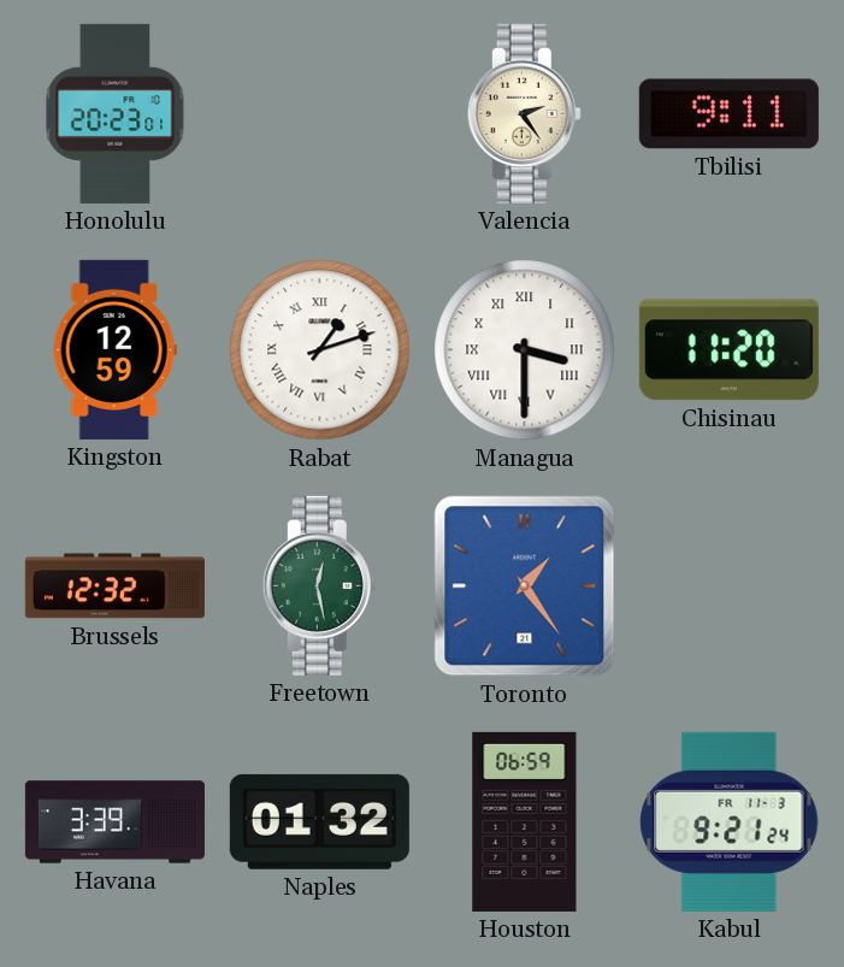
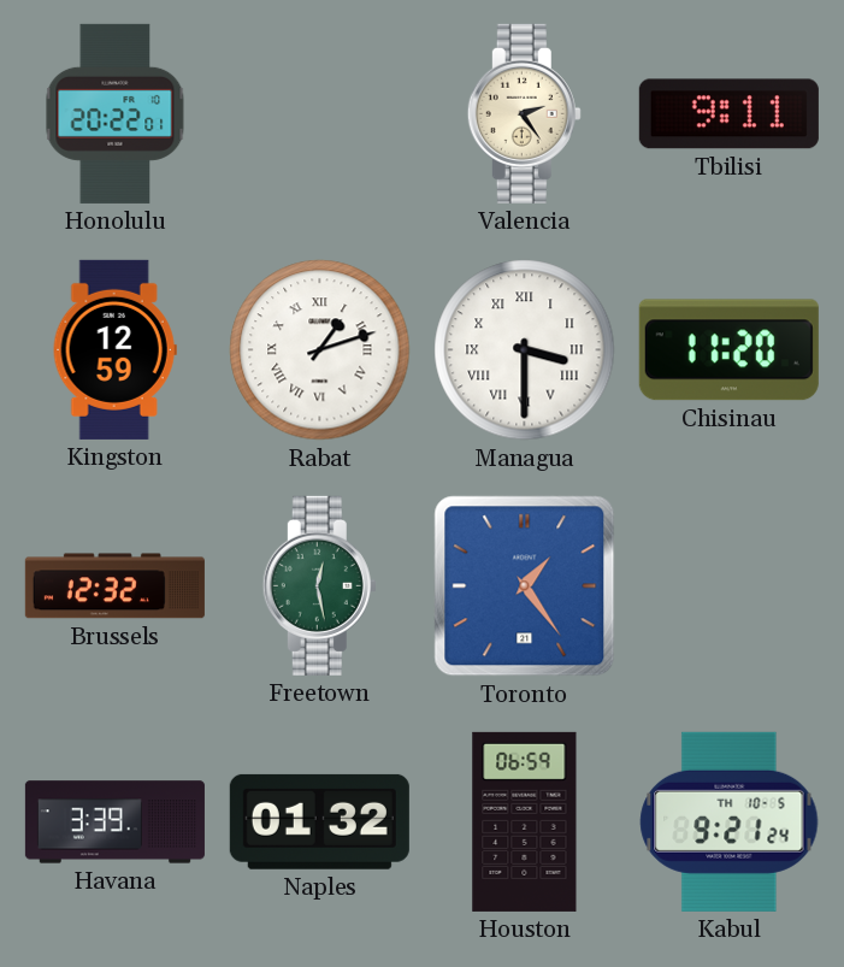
Honolulu: 20:23 -> 20:22 (116, 113)
Kabul date: FR 11-3 -> TH 10-5 (730, 821)
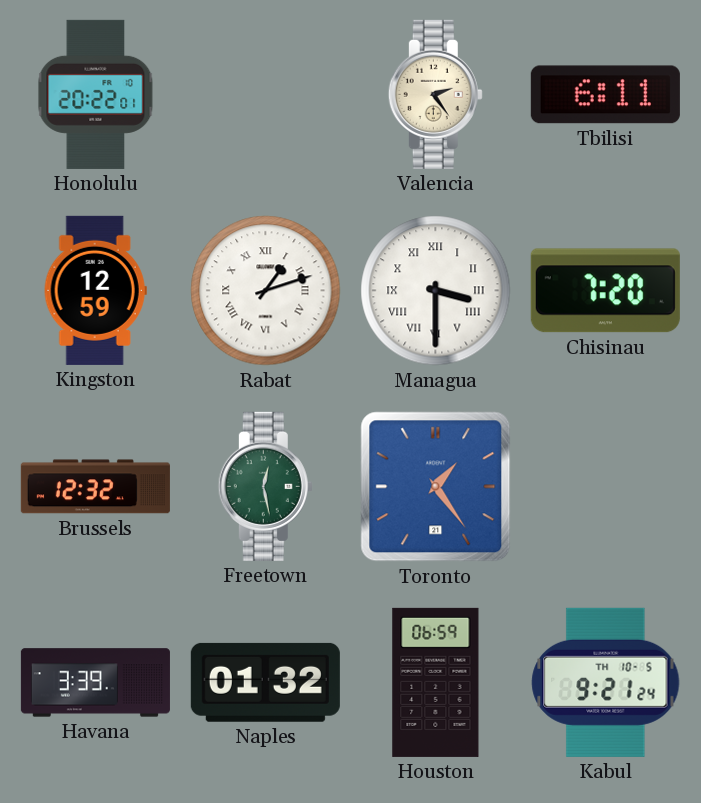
Tbilisi: 9:11 -> 6:11 (605, 95)
Chisinau: 11:20 -> 7:20 (605, 291)
